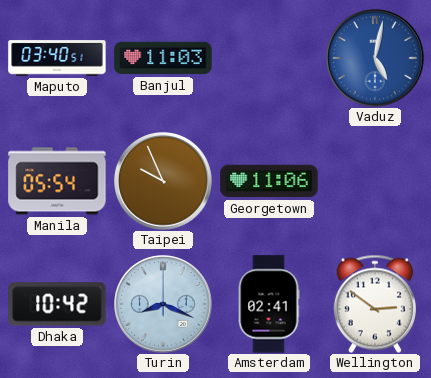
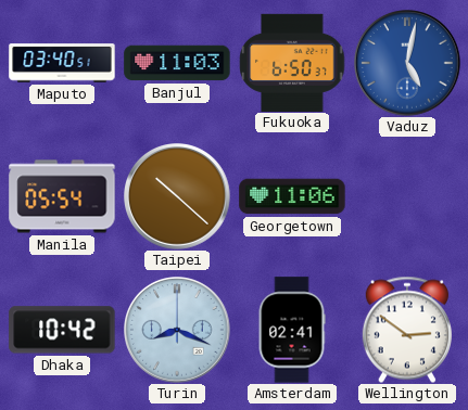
Fukuoka: none -> 6:50 (292, 62)
Taipei: 9:56 -> 10:22 (178, 197)
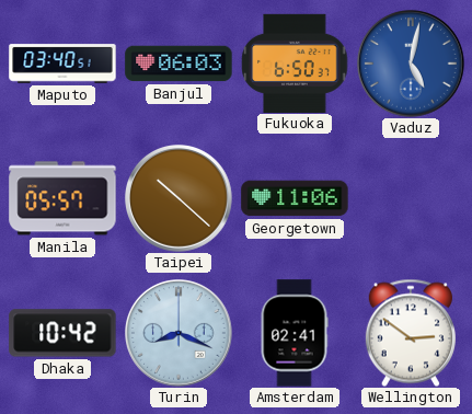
Banjul: 11:03 -> 06:03 (179, 64)
Manila: 05:54 -> 05:57 (62, 198)
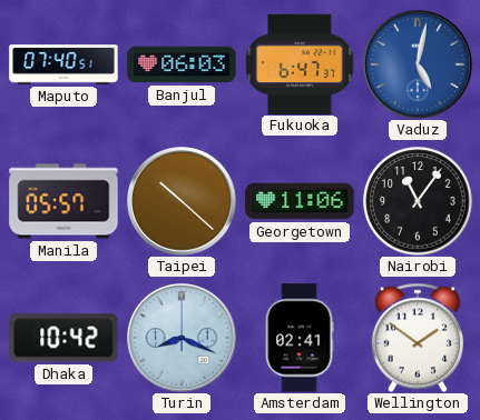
Maputo: 03:40 -> 07:40 (63, 64)
Fukuoka: 6:50 -> 6:47 (300, 63)
Nairobi: none -> 11:06 (418, 201)
Wellington: 2:51 -> 1:51 (418, 338)
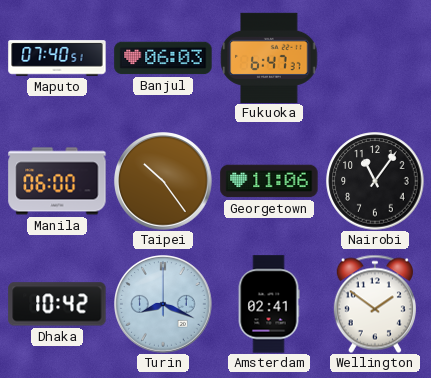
Vaduz: 5:02 -> none (419, 66)
Manila: 05:57 -> 06:00 (57, 181)
Taipei: 10:22 -> 10:24 (164, 182)
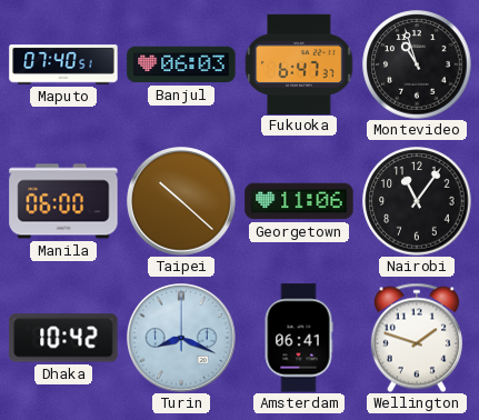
Montevideo: none -> 10:57 (417, 64)
Taipei: 10:24 -> 10:22 (182, 202)
Amsterdam: 02:41 -> 06:41 (299, 338)
Wellington: 1:51 -> 1:48 (417, 338)
